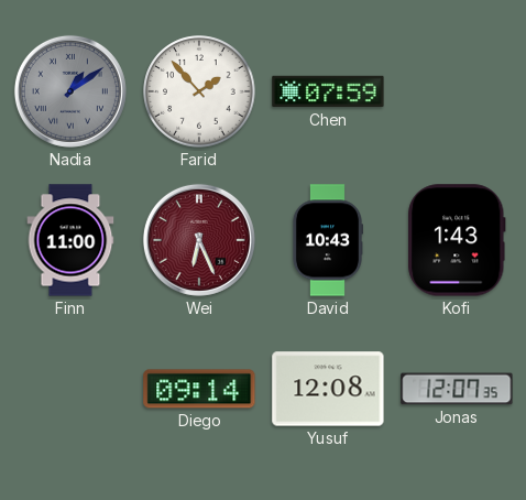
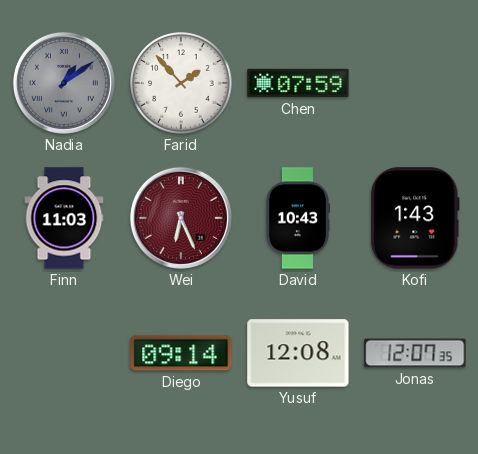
Finn: 11:00 -> 11:03 (64, 218)
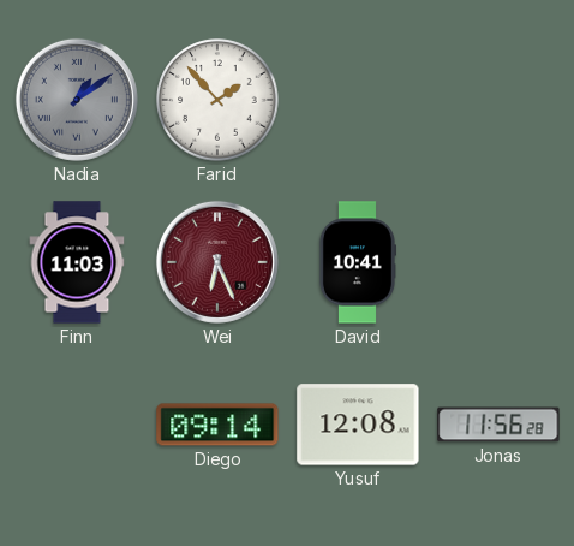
Chen: 07:59 -> none (298, 83)
David: 10:43 -> 10:41 (357, 262)
Kofi: 1:43 -> none (415, 218)
Jonas: 12:07 -> 11:56 (498, 425)
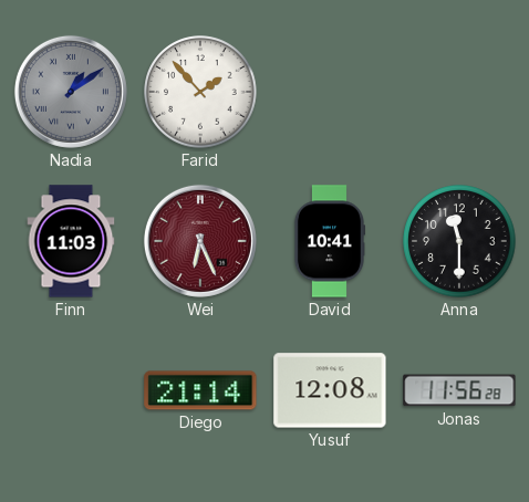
Anna: none -> 11:30 (459, 241)
Diego: 09:14 -> 21:14 (200, 390)
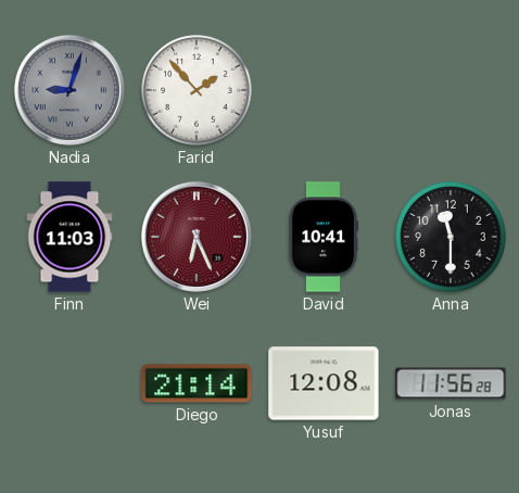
Nadia: 1:09 -> 9:03 (69, 90)
